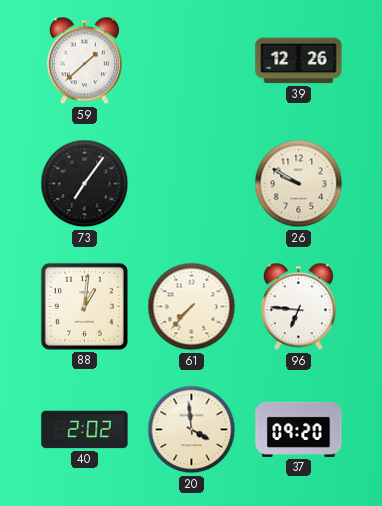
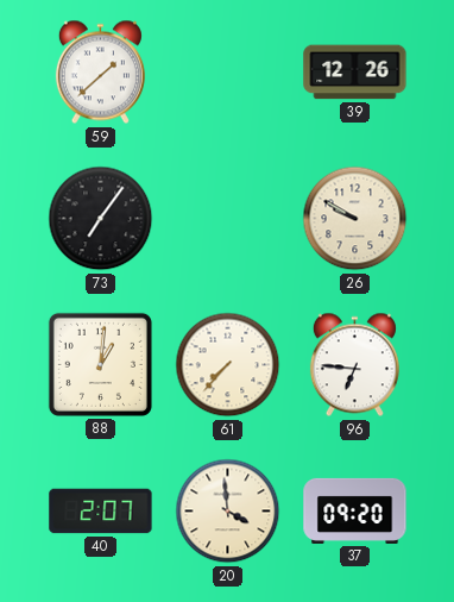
40: 2:02 -> 2:07 (101, 512)
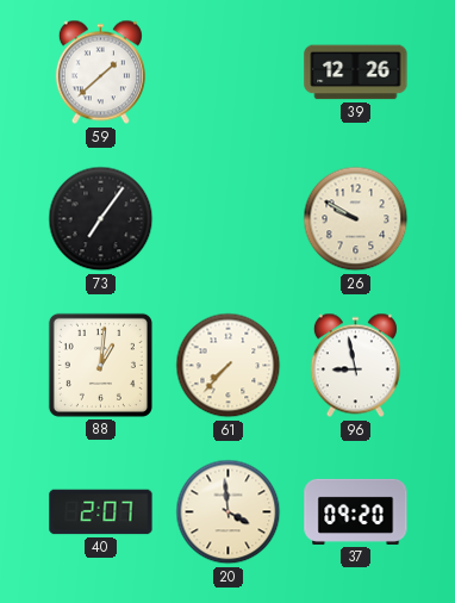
96: 6:46 -> 8:58 (355, 366)
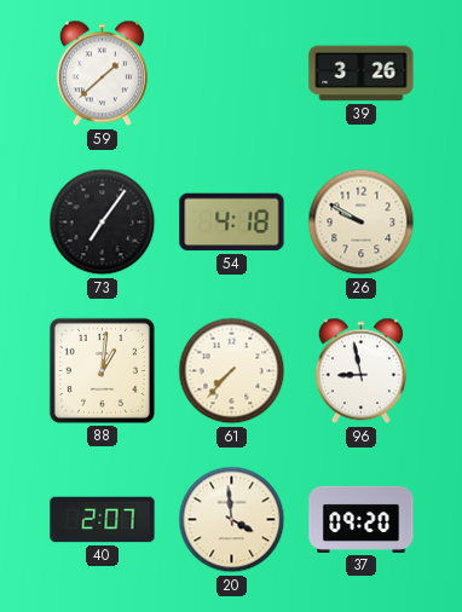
39: 12:26 -> 3:26 (362, 74)
54: none -> 4:18 (232, 223)
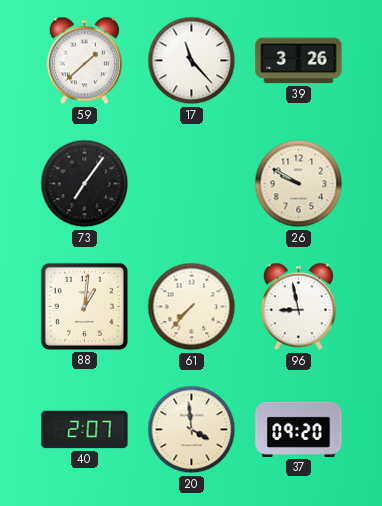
17: none -> 11:23 (192, 61)
54: 4:18 -> none (232, 223)
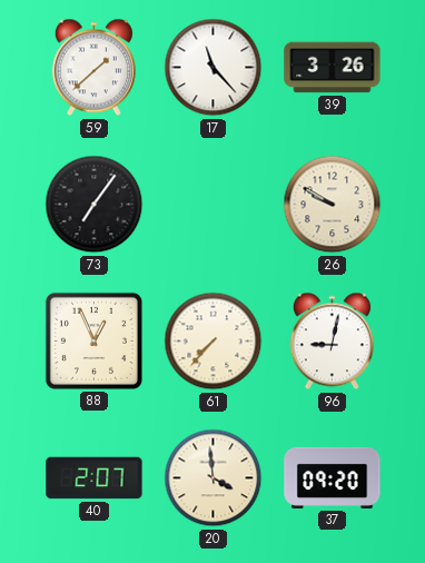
88: 1:01 -> 12:56 (93, 340)
96: 8:58 -> 9:02 (332, 342)
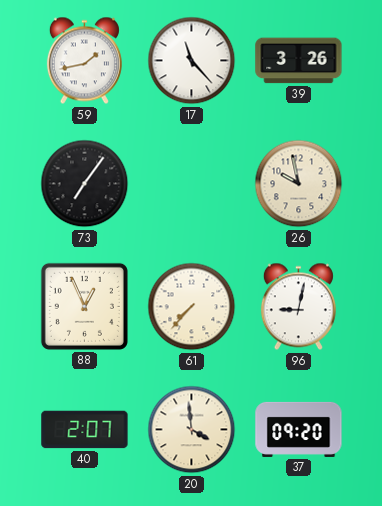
59: 1:38 -> 1:43 (84, 61)
26: 9:50 -> 9:58 (299, 184)
